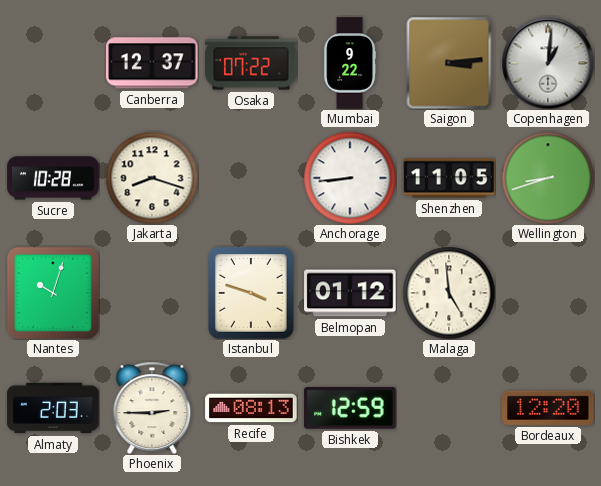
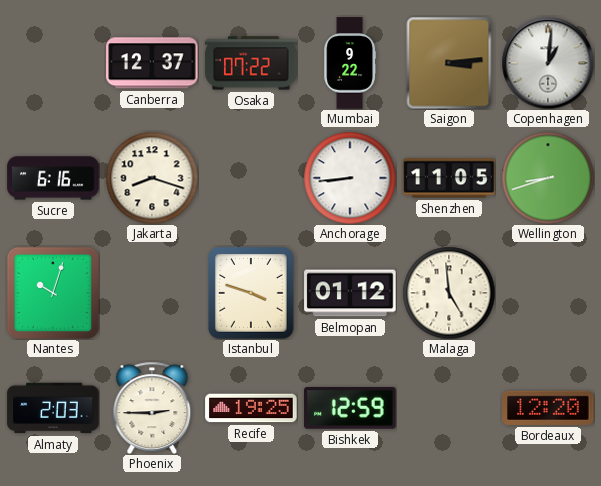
Sucre: 10:28 -> 6:16 (53, 178)
Recife: 08:13 -> 19:25 (251, 408)
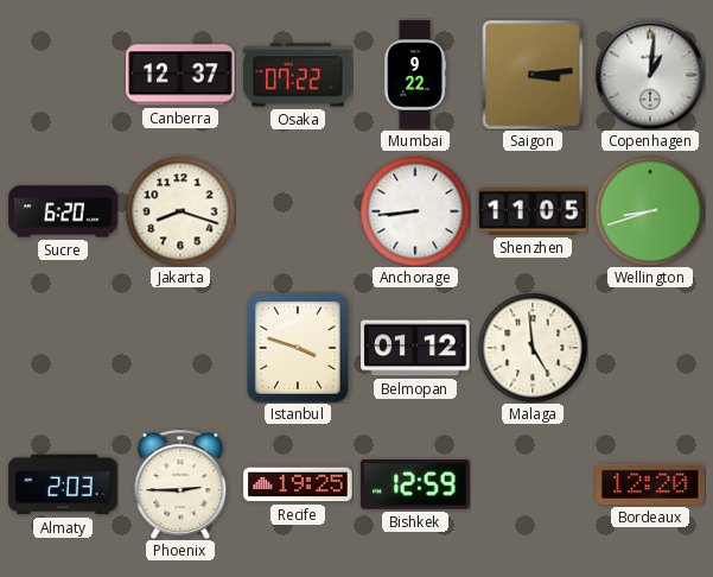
Sucre: 6:16 -> 6:20 (63, 211)
Nantes: 10:03 -> none (52, 292)
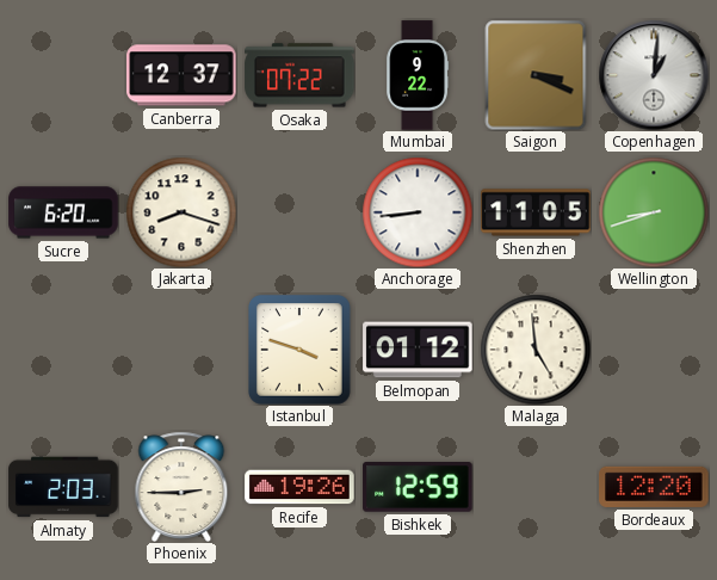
Saigon: 3:14 -> 3:19 (536, 75)
Recife: 19:25 -> 19:26 (299, 487)
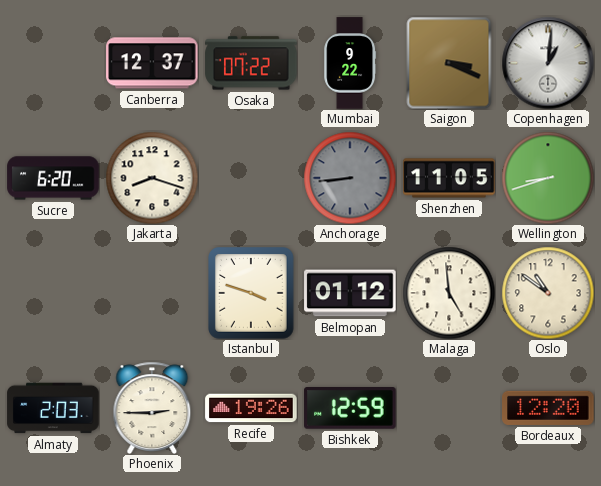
Anchorage dial: white -> grey (350, 178)
Oslo: none -> 10:51 (548, 293)
